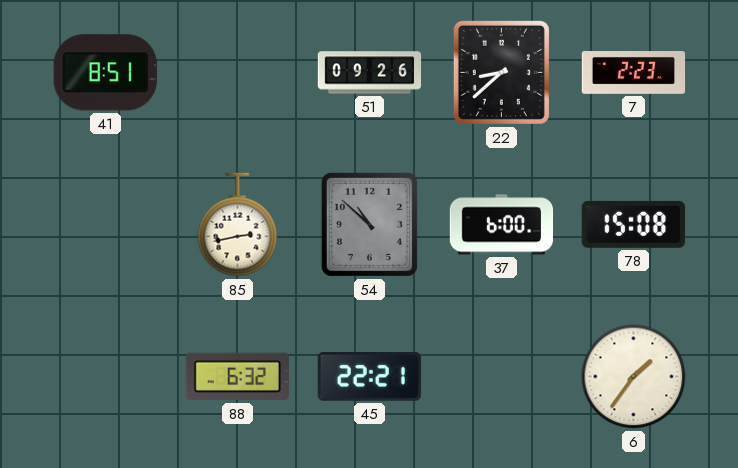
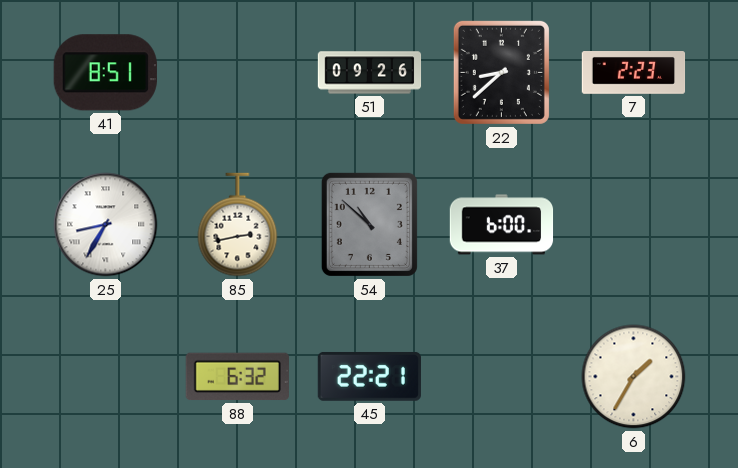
25: none -> 8:35 (106, 225)
78: 15:08 -> none (633, 224)
6: 1:36 -> 1:35 (634, 377)
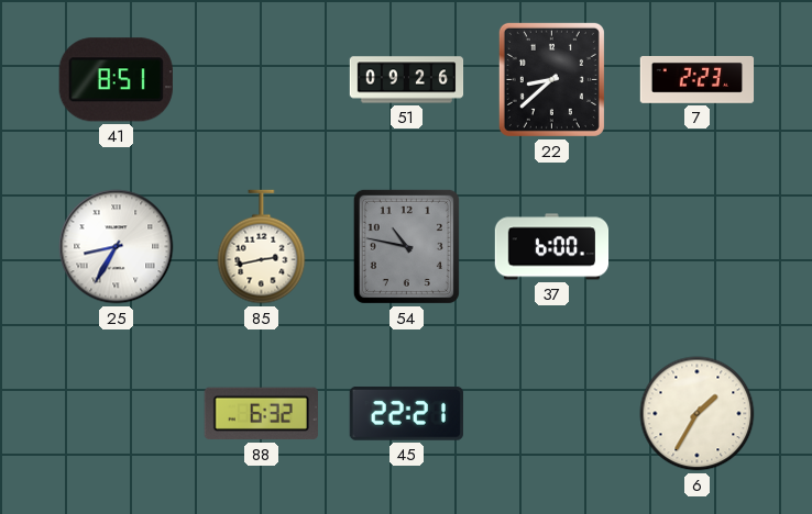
54: 10:52 -> 10:47 (406, 246)
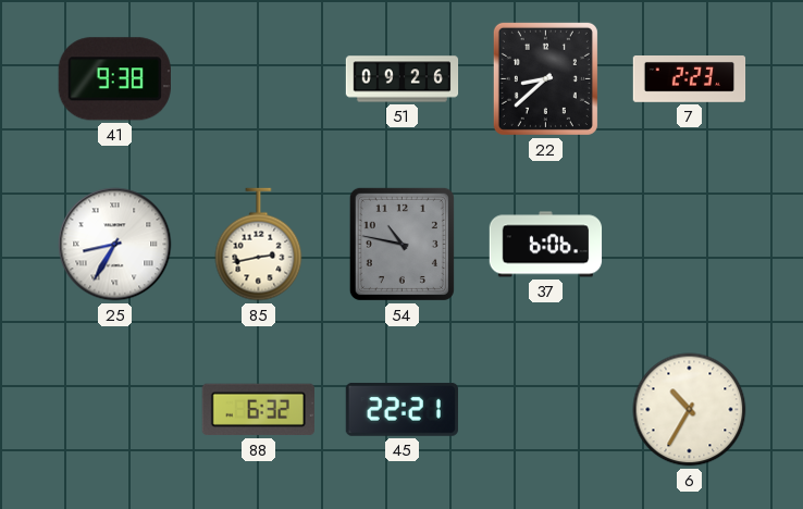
41: 8:51 -> 9:38 (114, 79)
37: 6:00 -> 6:06 (546, 245)
6: 1:35 -> 10:35 (690, 410)
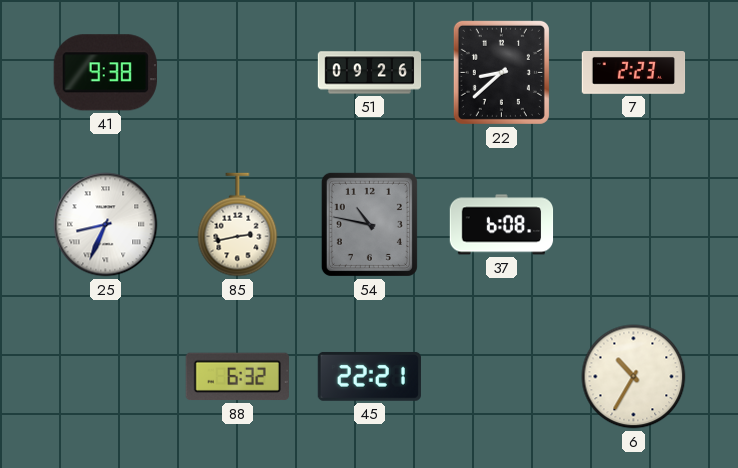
25: 8:35 -> 8:34 (106, 225)
37: 6:06 -> 6:08 (502, 225)
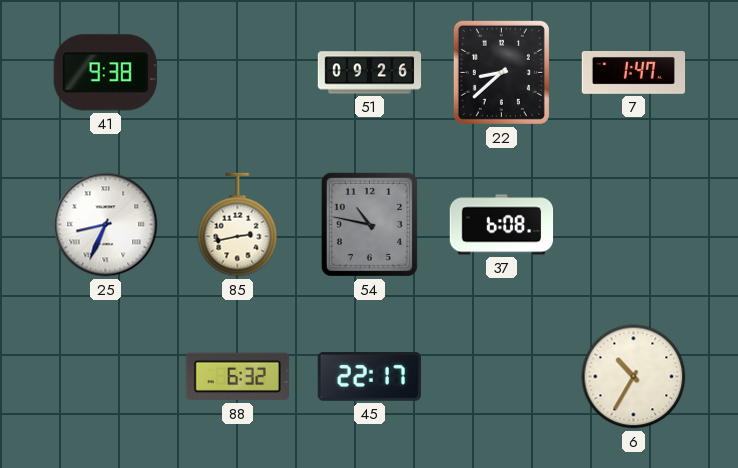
7: 2:23 -> 1:47 (634, 73)
45: 22:21 -> 22:17 (369, 376)
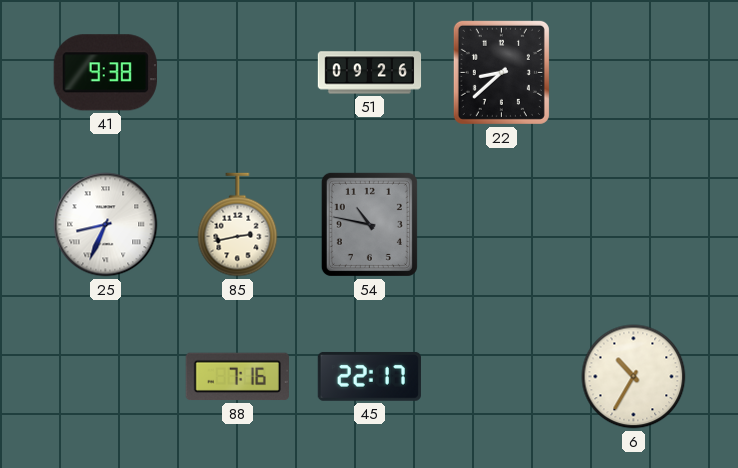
7: 1:47 -> none (634, 73)
37: 6:08 -> none (502, 225)
88: 6:32 -> 7:16 (237, 377)
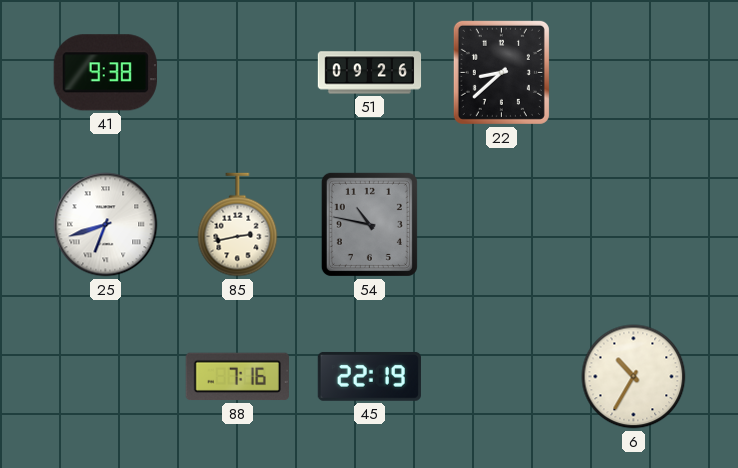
25: 8:34 -> 6:42 (106, 225)
45: 22:17 -> 22:19 (369, 376)
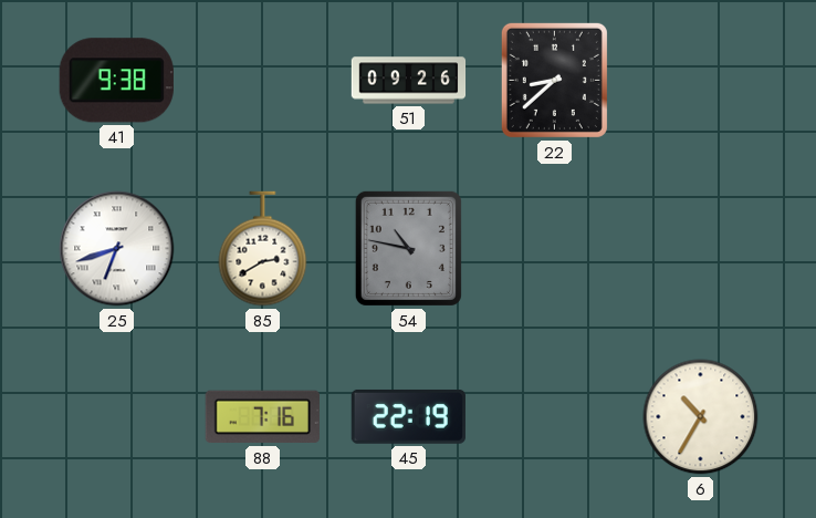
85: 2:43 -> 2:40 (263, 249)
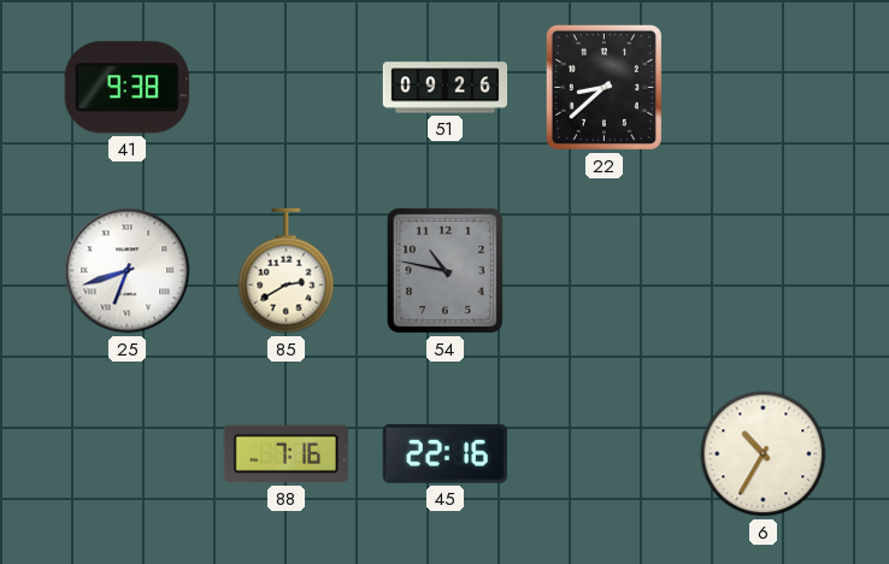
45: 22:19 -> 22:16 (444, 453)
